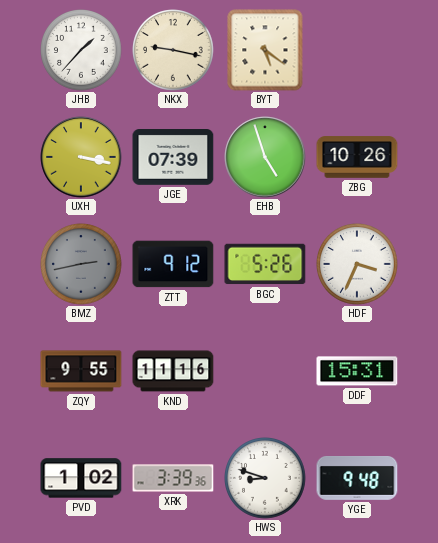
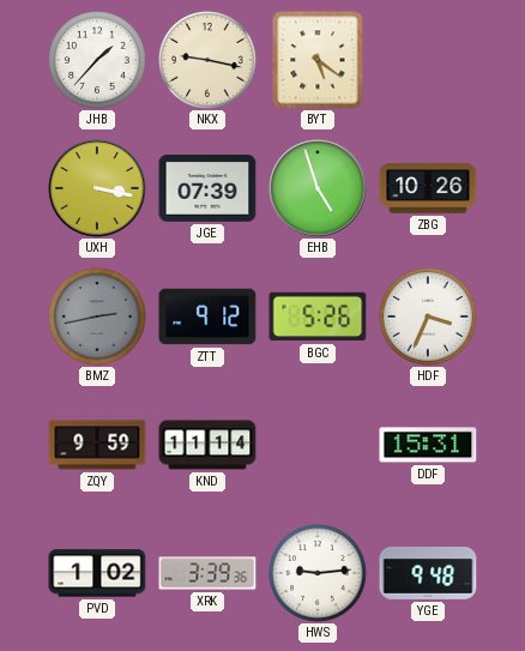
ZQY: 9:55 -> 9:59 (97, 445)
KND: 11:16 -> 11:14 (207, 445)
HWS: 8:48 -> 9:14 (319, 574)
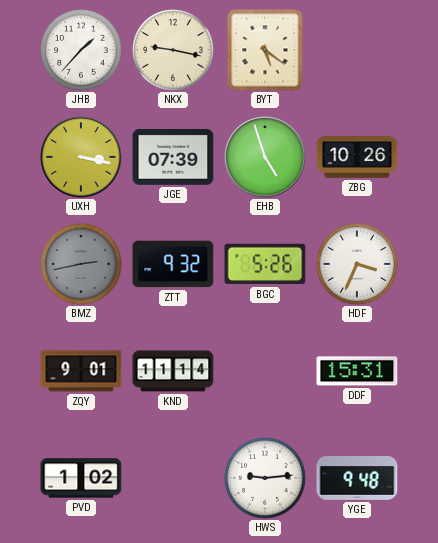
ZTT: 9:12 -> 9:32 (173, 264)
ZQY: 9:59 -> 9:01 (81, 371)
XRK: 3:39 -> none (207, 573)
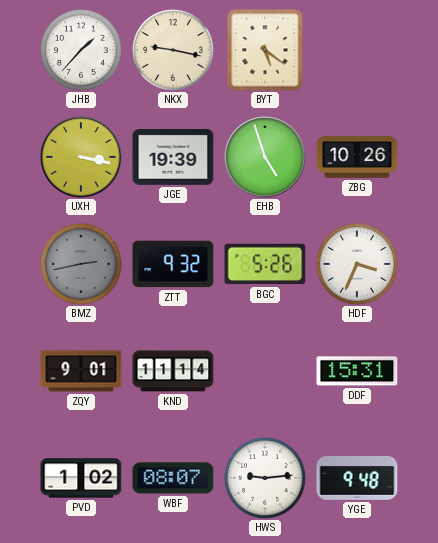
JGE: 07:39 -> 19:39 (173, 158)
WBF: none -> 08:07 (173, 478)
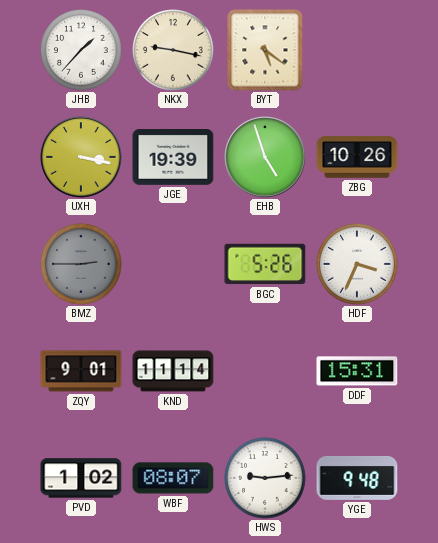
BMZ: 2:43 -> 2:45 (82, 265)
ZTT: 9:32 -> none (173, 264)
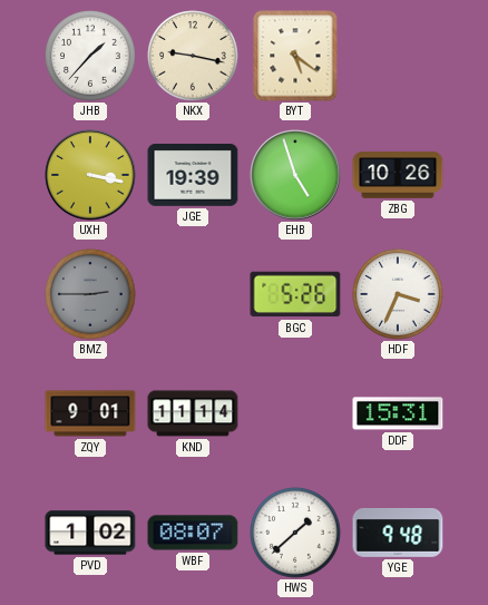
HWS: 9:14 -> 1:38 (296, 534)
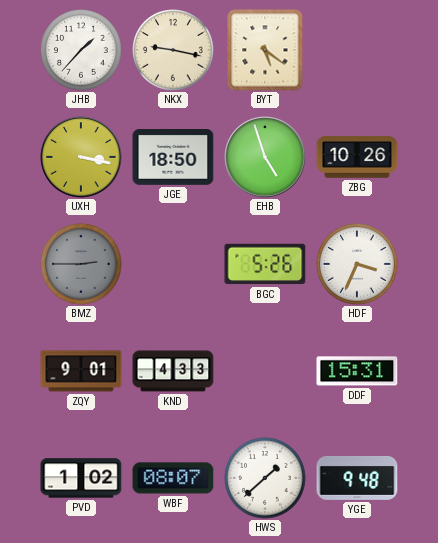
JGE: 19:39 -> 18:50 (173, 158)
KND: 11:14 -> 4:33 (173, 371)
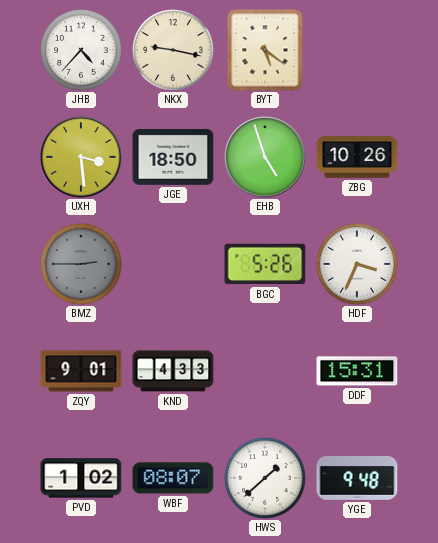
JHB: 1:37 -> 4:37 (82, 51)
UXH: 3:17 -> 3:29 (81, 157)
